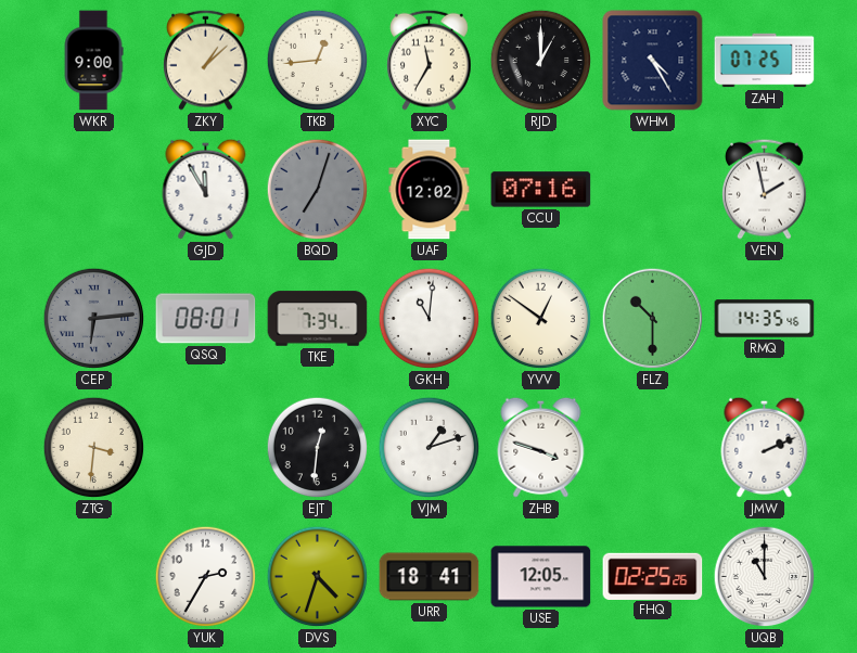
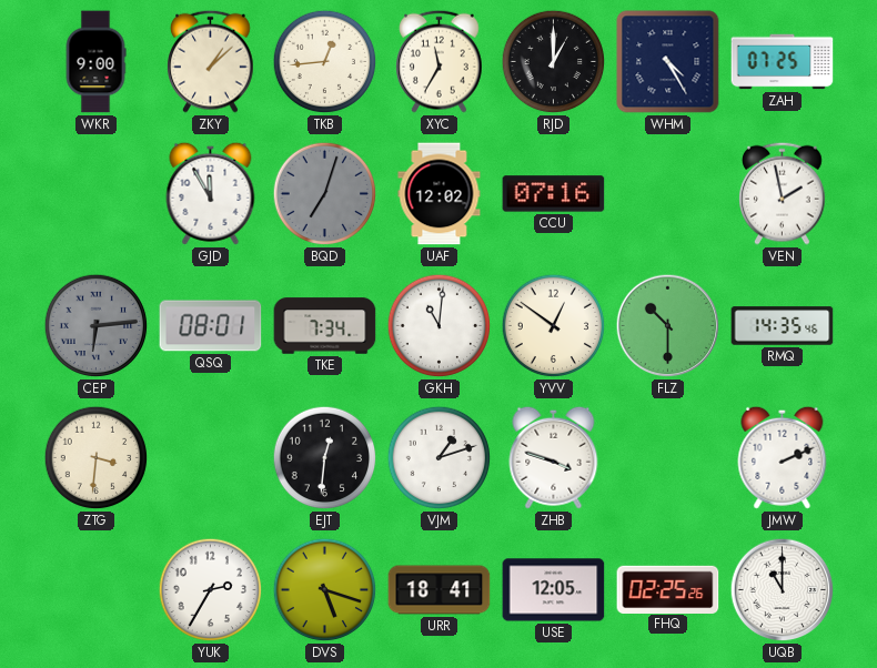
DVS: 4:33 -> 5:18 (325, 590)
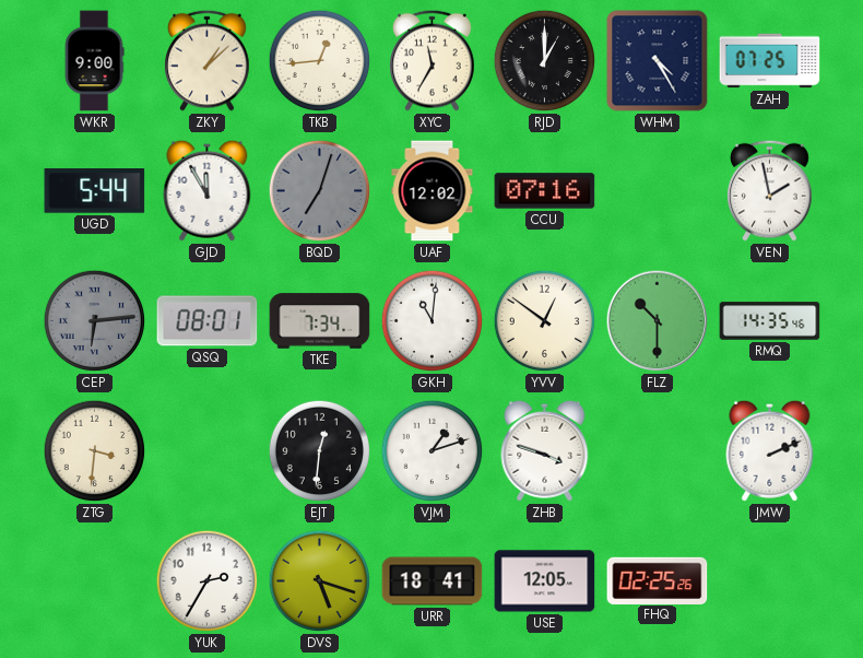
UGD: none -> 5:44 (95, 191)
UQB: 11:00 -> none (783, 590)
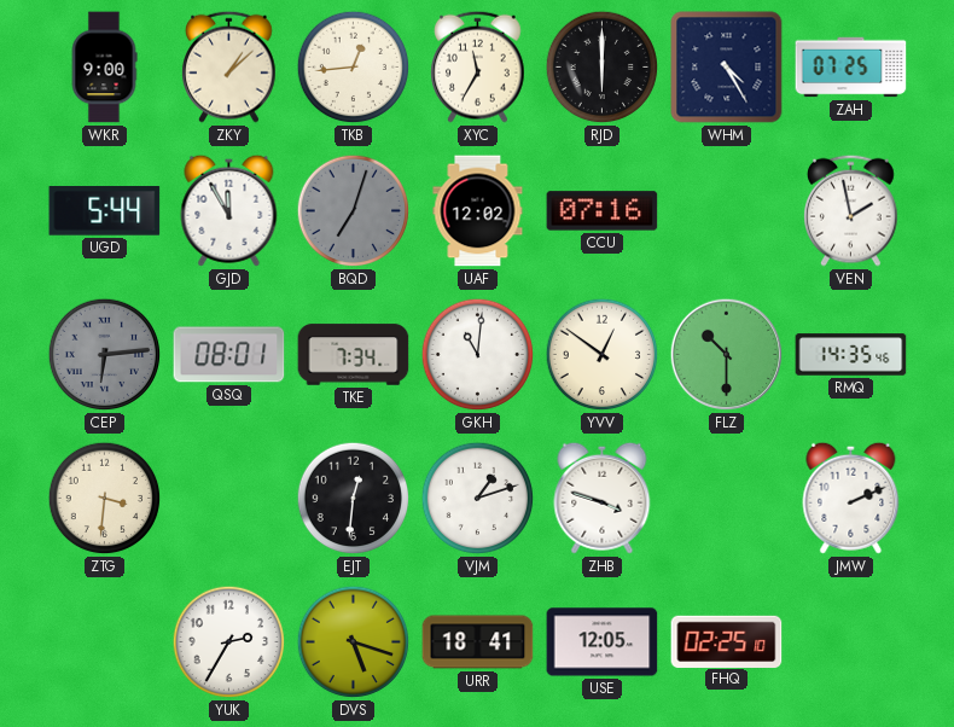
RJD: 1:00 -> 6:00 (603, 68)
FHQ: 02:25:26 -> 02:25:10 (727, 641)
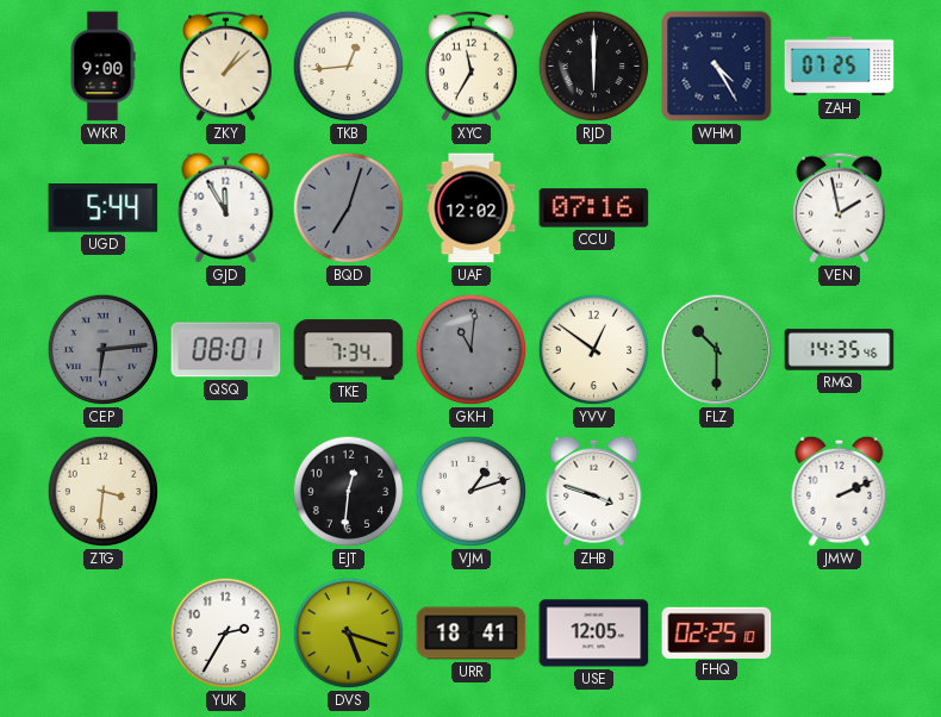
GKH dial: white -> grey (472, 350)
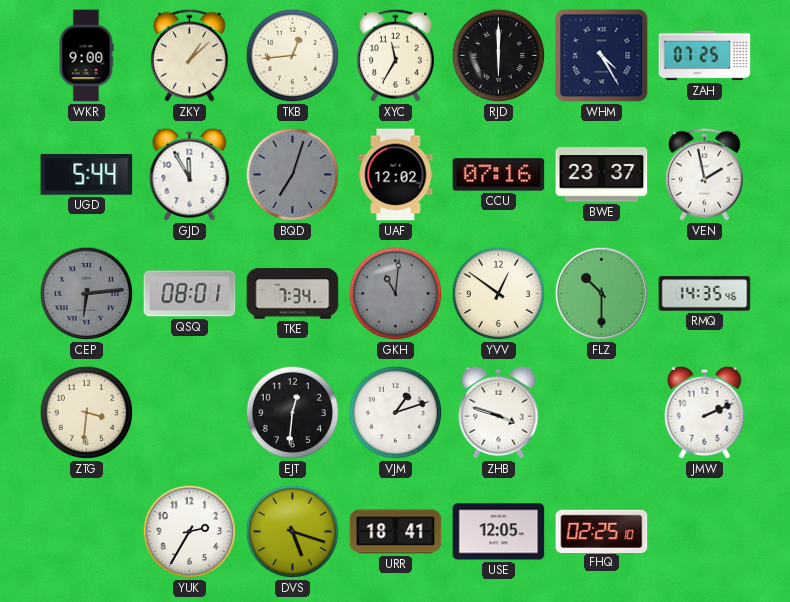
BWE: none -> 23:37 (602, 175)
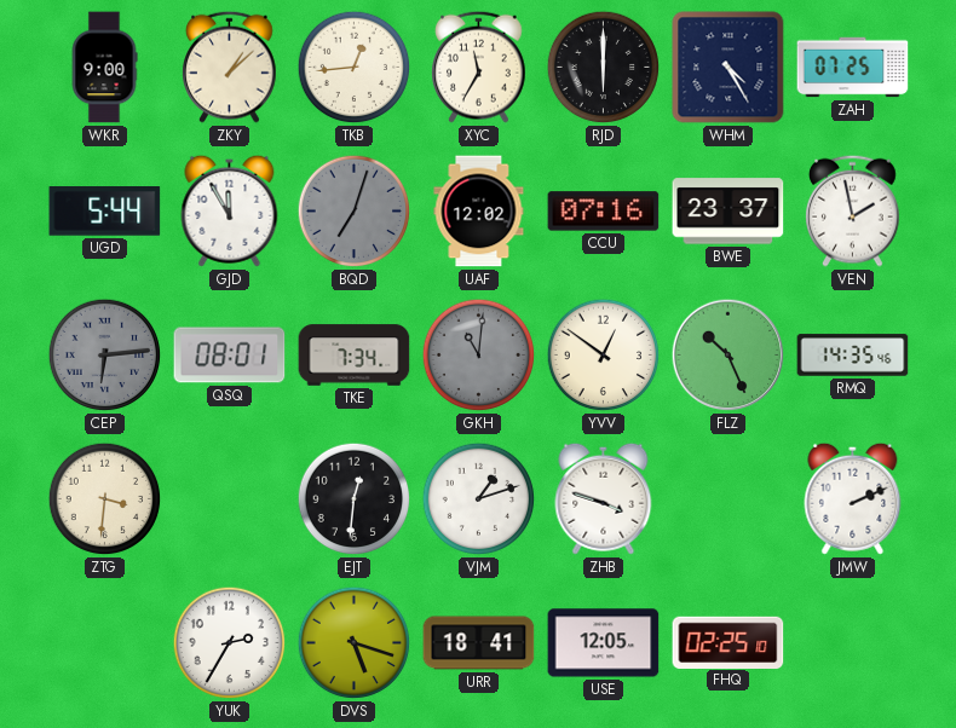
FLZ: 10:30 -> 10:26 (728, 356)
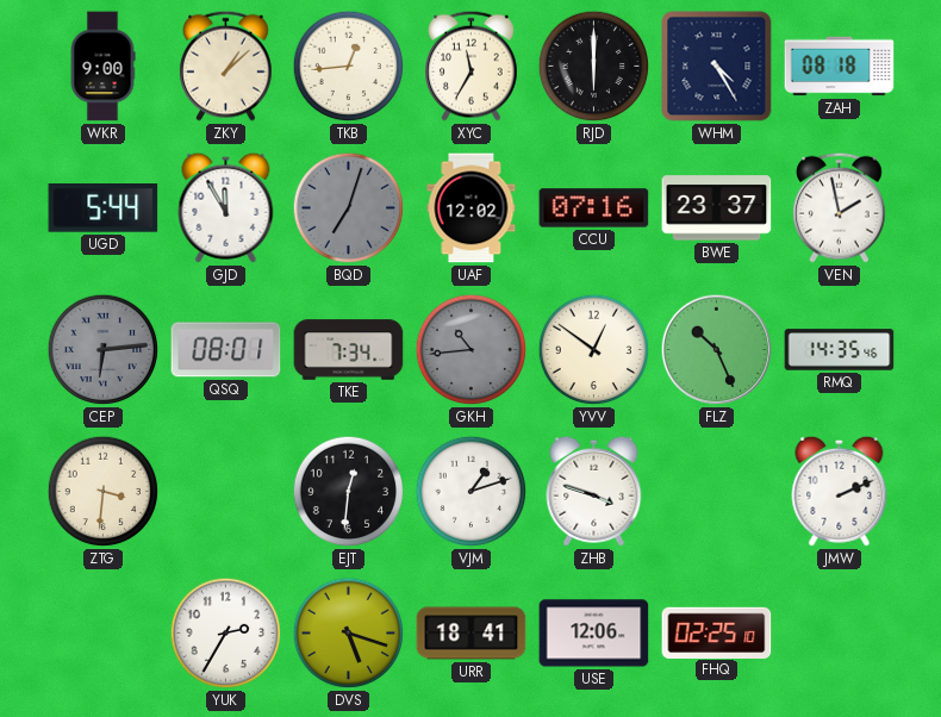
ZAH: 07:25 -> 08:18 (840, 67)
GKH: 11:01 -> 10:44 (472, 350)
USE: 12:05 -> 12:06 (594, 634)
